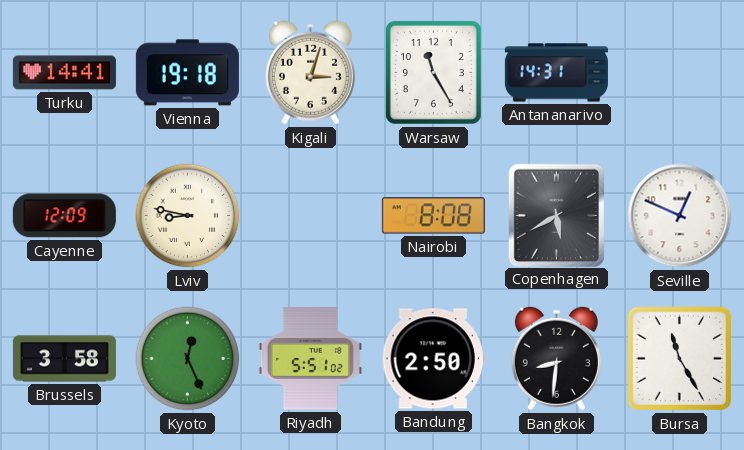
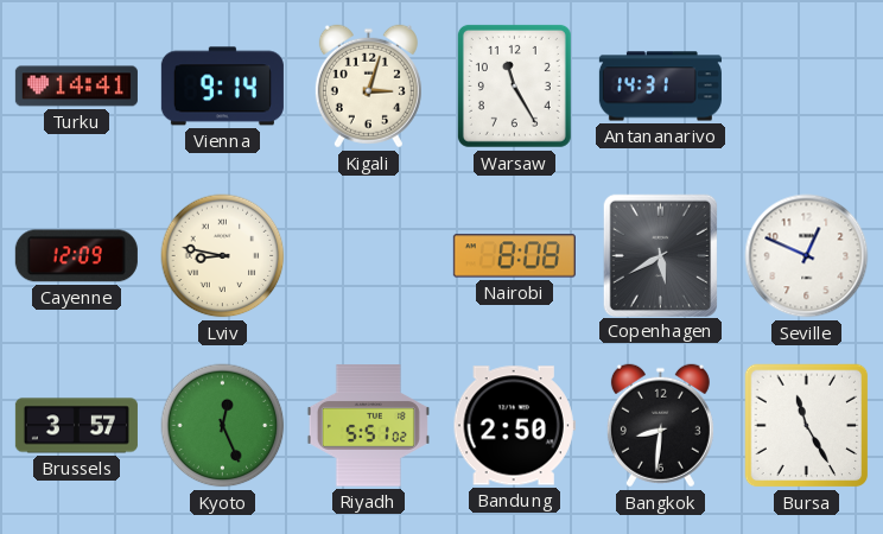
Vienna: 19:18 -> 9:14 (222, 87)
Brussels: 3:58 -> 3:57 (76, 426)
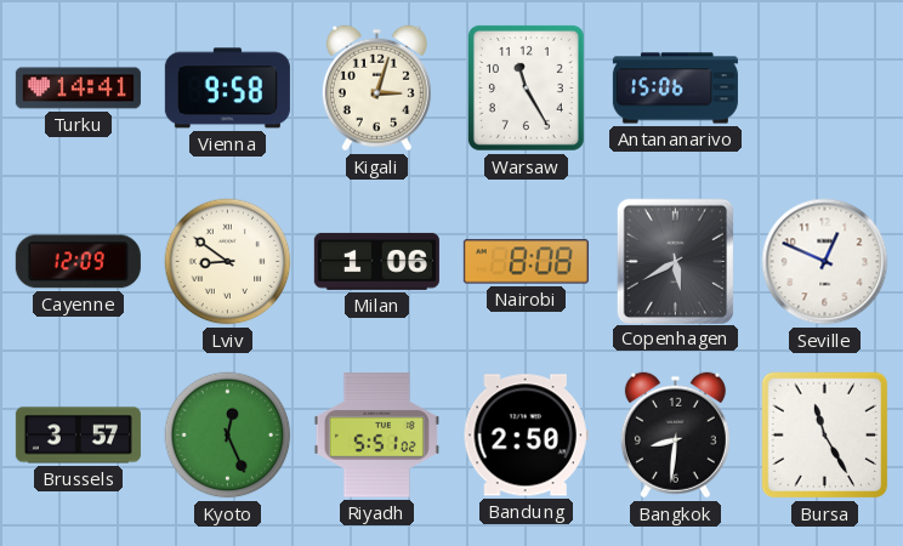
Vienna: 9:14 -> 9:58 (227, 89)
Antananarivo: 14:31 -> 15:06 (675, 89)
Lviv: 8:47 -> 8:51 (228, 262)
Milan: none -> 1:06 (376, 261)
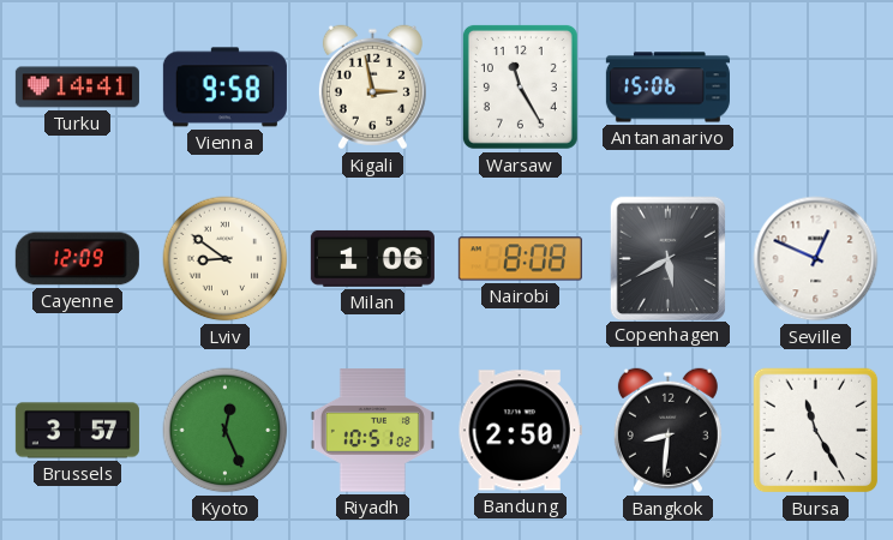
Kigali: 3:03 -> 2:58 (372, 88)
Riyadh: 5:51 -> 10:51 (372, 431)
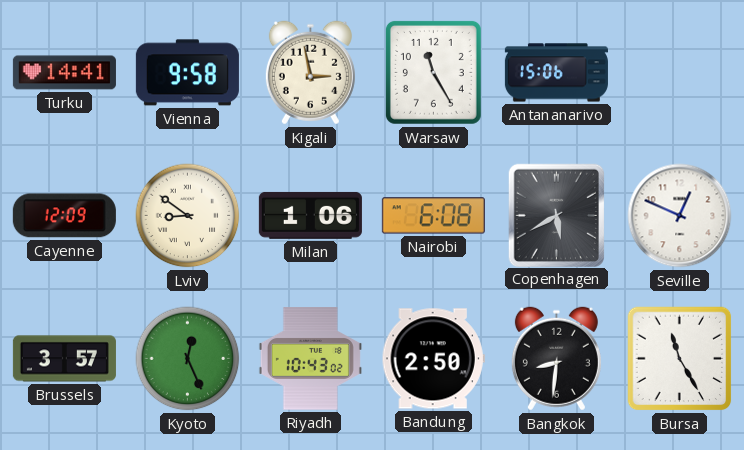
Nairobi: 8:08 -> 6:08 (433, 216)
Riyadh: 10:51 -> 10:43 (310, 359)
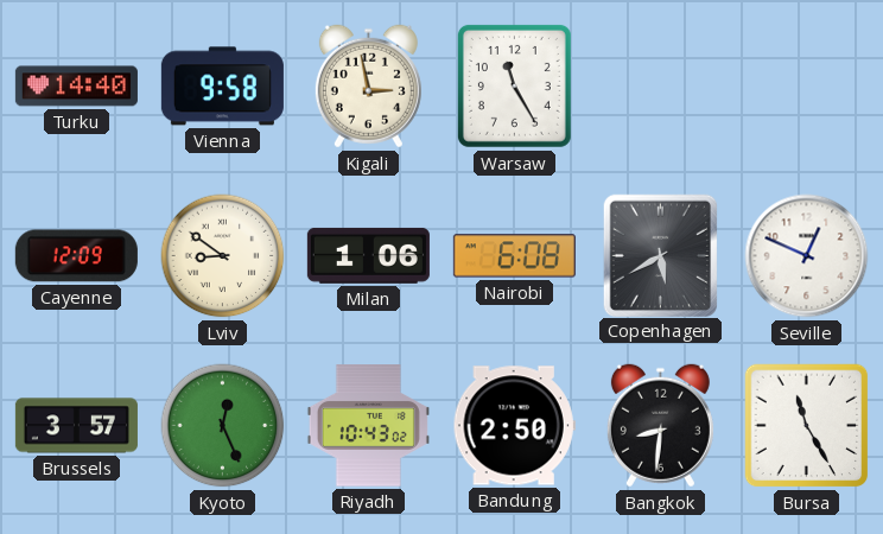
Turku: 14:41 -> 14:40 (76, 87)
Antananarivo: 15:06 -> none (556, 73)
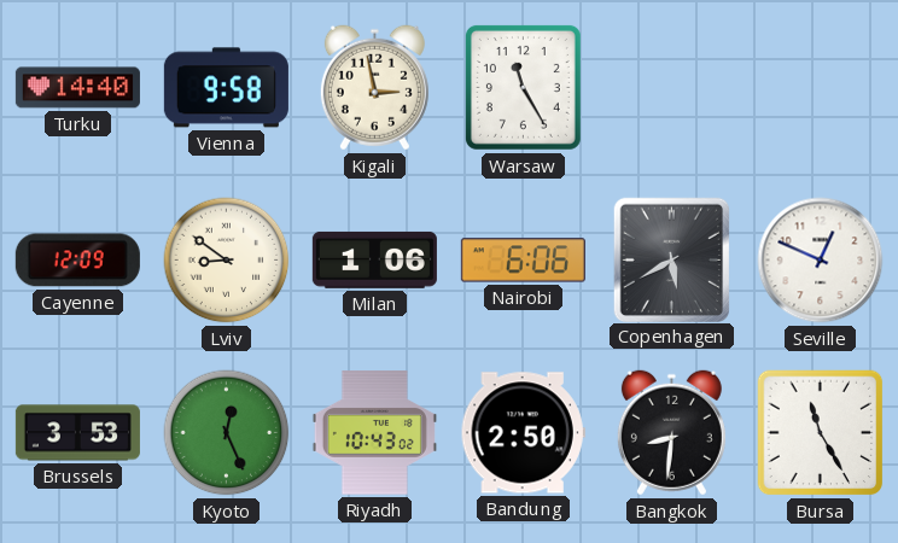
Nairobi: 6:08 -> 6:06 (523, 261)
Brussels: 3:57 -> 3:53 (77, 433)
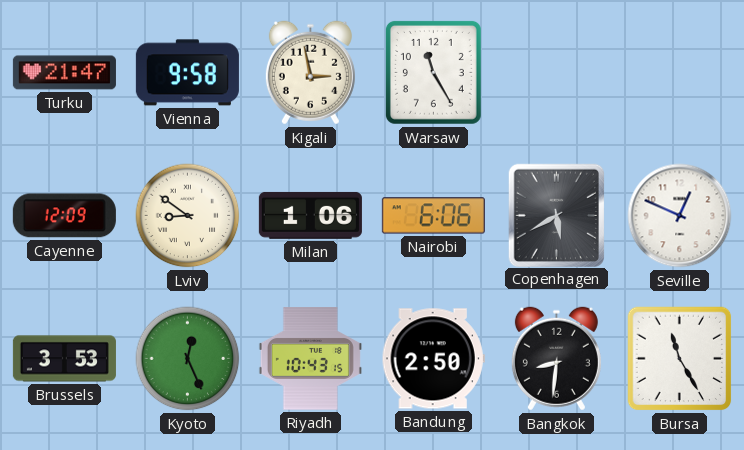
Turku: 14:40 -> 21:47 (64, 73)
Riyadh: 10:43:02 -> 10:43:15 (310, 359)
